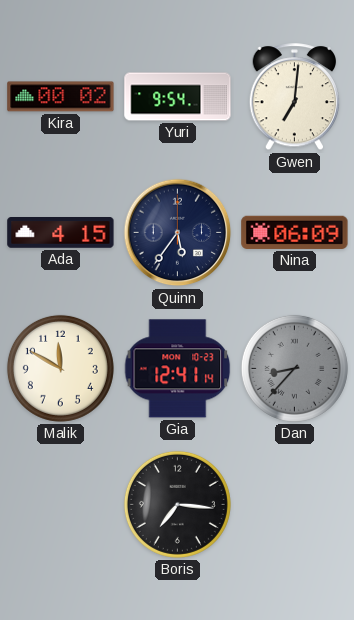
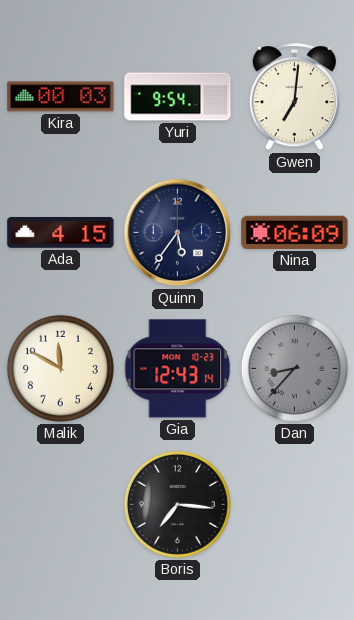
Kira: 00:02 -> 00:03 (61, 97)
Gia: 12:41 -> 12:43 (178, 369)
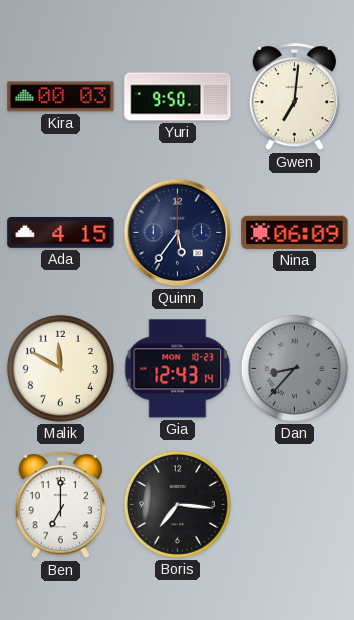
Yuri: 9:54 -> 9:50 (178, 97)
Ben: none -> 7:00 (61, 505)
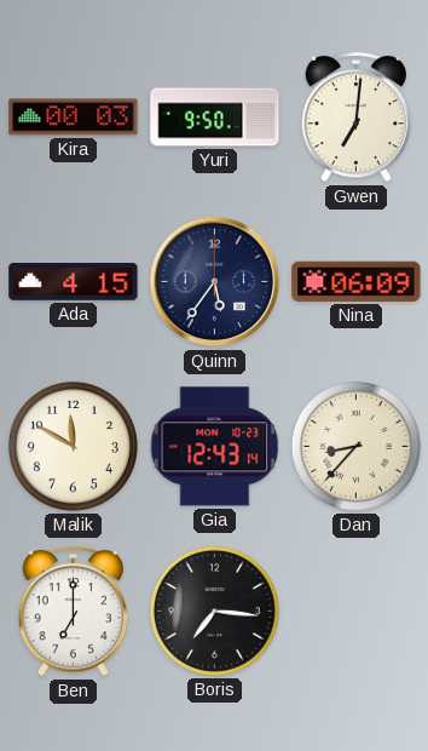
Dan dial: grey -> cream (355, 446)
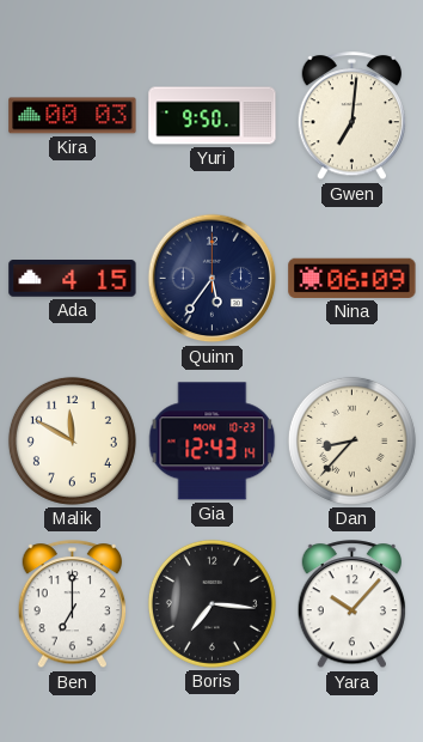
Yara: none -> 10:07 (352, 604)
